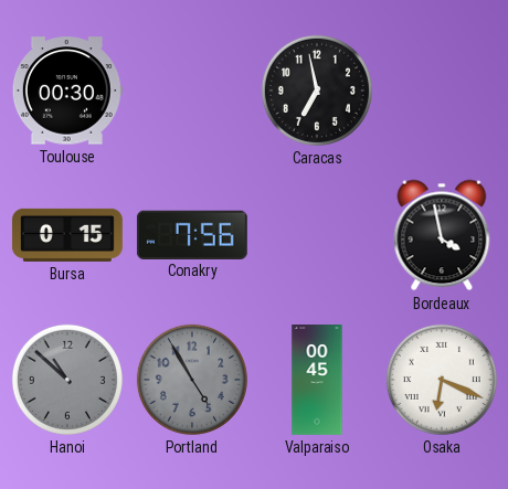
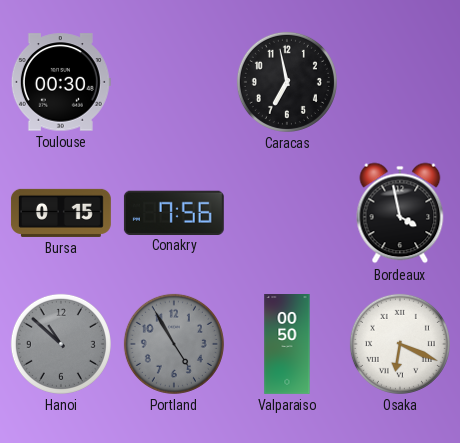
Valparaiso: 00:45 -> 00:50 (287, 345)
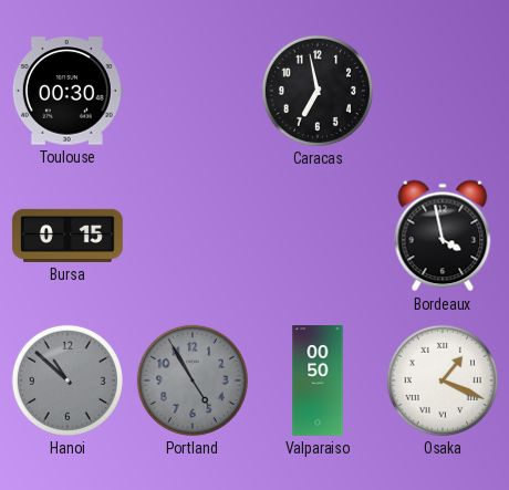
Conakry: 7:56 -> none (174, 212)
Osaka: 6:19 -> 1:19 (443, 380)
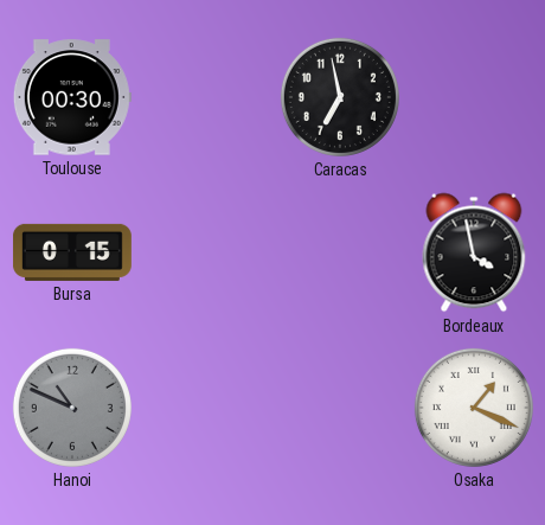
Hanoi: 10:52 -> 10:49 (72, 408)
Portland: 4:55 -> none (193, 380)
Valparaiso: 00:50 -> none (318, 382)
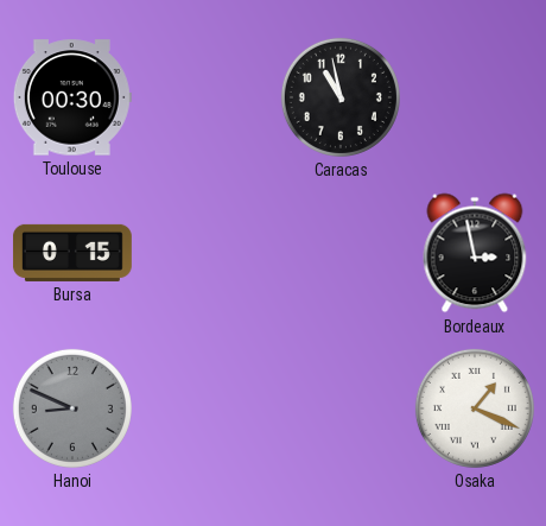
Caracas: 6:58 -> 10:58 (341, 97)
Bordeaux: 3:58 -> 2:58 (475, 253)
Hanoi: 10:49 -> 8:49 (72, 408)
